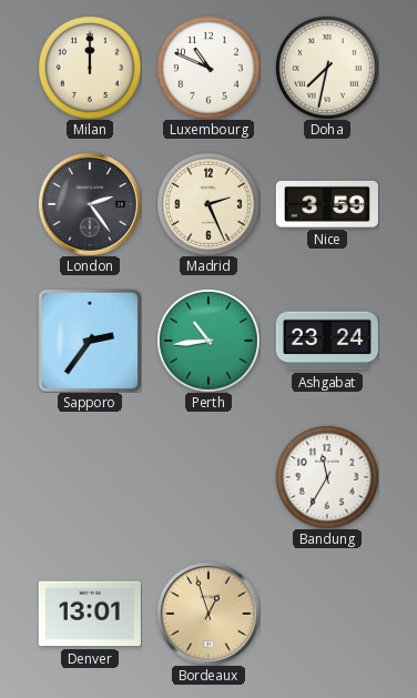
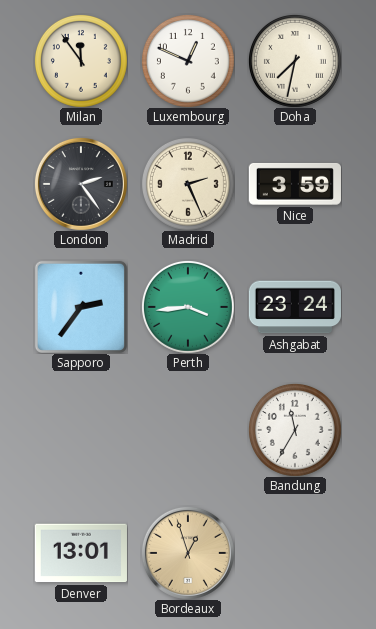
Milan: 12:00 -> 11:54 (81, 61)
Luxembourg: 10:49 -> 12:49 (188, 61)
Perth: 10:44 -> 3:44 (188, 307)
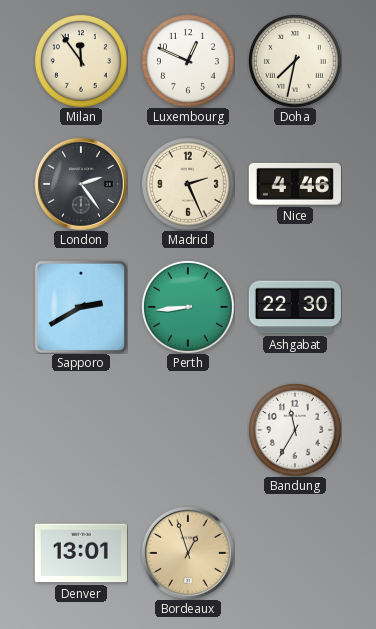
Nice: 3:59 -> 4:46 (295, 184)
Sapporo: 2:36 -> 2:40 (81, 307)
Perth: 3:44 -> 8:44 (188, 307)
Ashgabat: 23:24 -> 22:30 (295, 307)
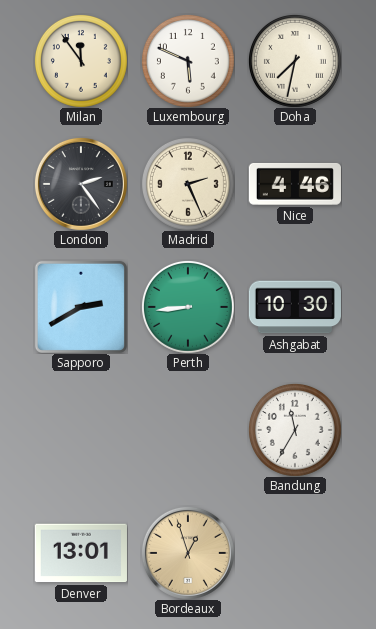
Luxembourg: 12:49 -> 5:49 (188, 61)
Ashgabat: 22:30 -> 10:30 (295, 307)
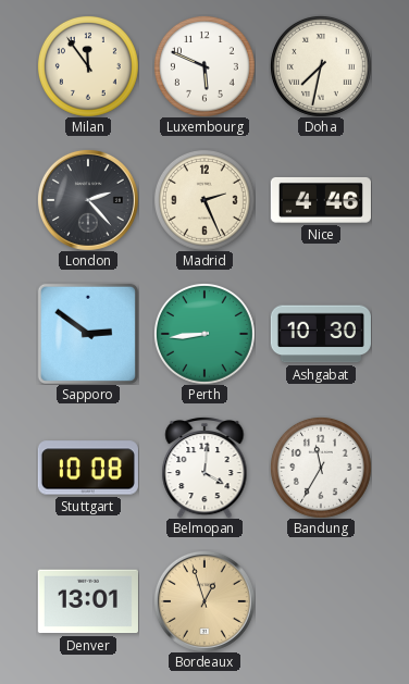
London: 2:24 -> 2:23 (88, 200)
Sapporo: 2:40 -> 2:51 (88, 334)
Stuttgart: none -> 10:08 (88, 468)
Belmopan: none -> 4:01 (205, 468)
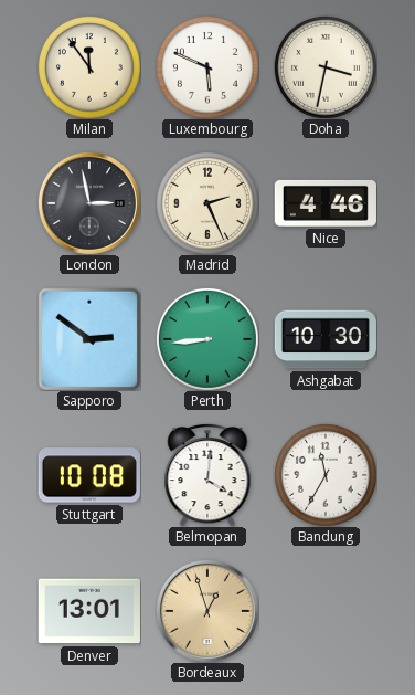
Doha: 7:32 -> 3:32 (326, 67)
London: 2:23 -> 2:58 (89, 203)
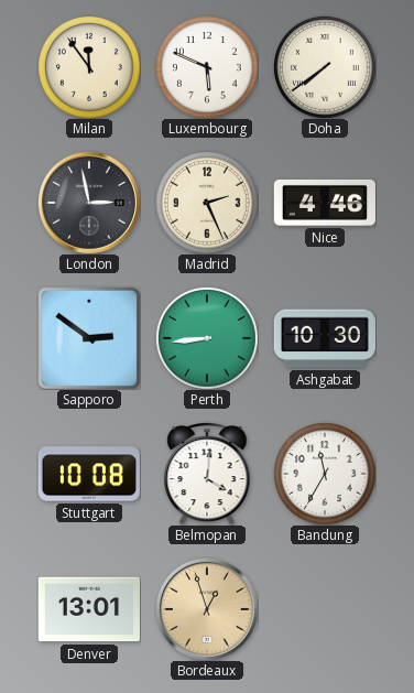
Doha: 3:32 -> 7:39 (325, 67)
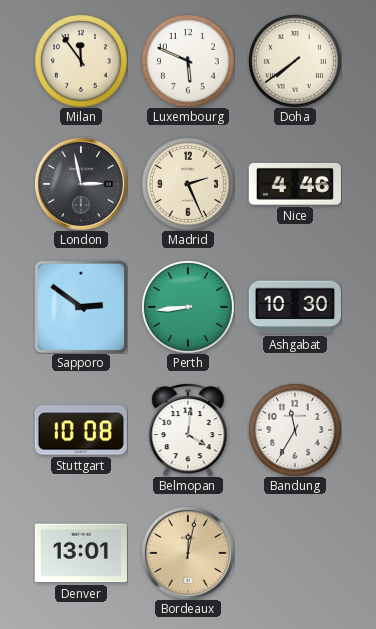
Bordeaux: 12:57 -> 12:02 (188, 553)
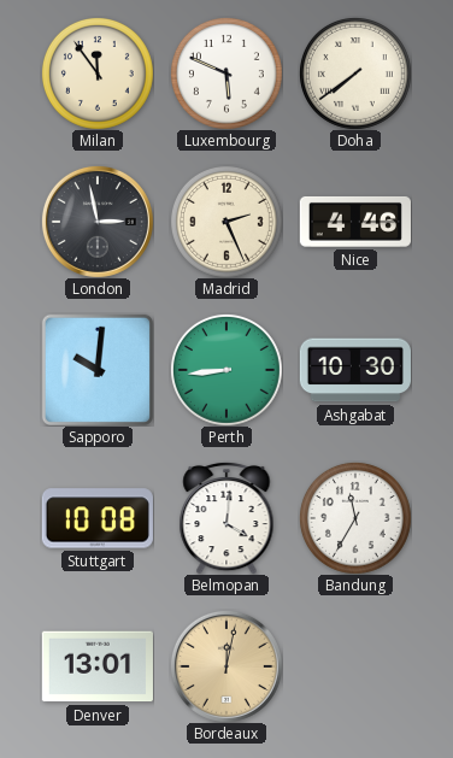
Sapporo: 2:51 -> 10:01 (98, 370)
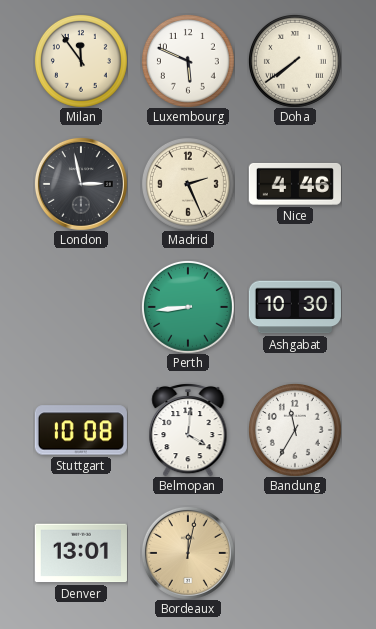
Sapporo: 10:01 -> none (98, 370)
